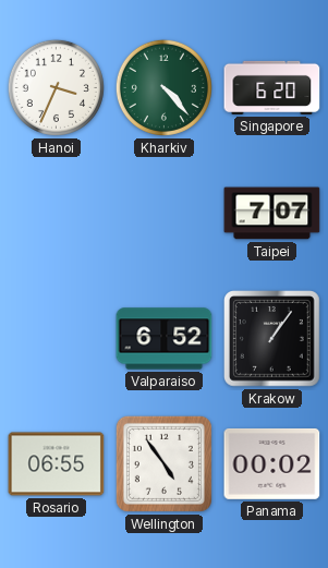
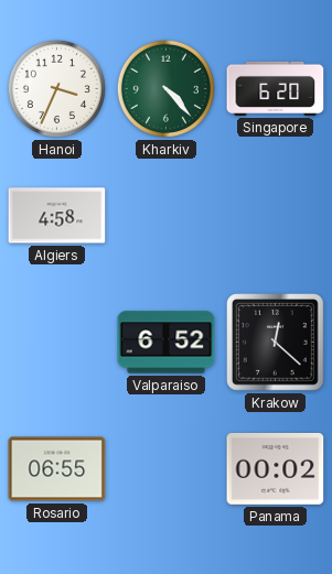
Algiers: none -> 4:58 (57, 216)
Taipei: 7:07 -> none (272, 214)
Krakow: 1:06 -> 12:22 (276, 343)
Wellington: 4:54 -> none (163, 463)
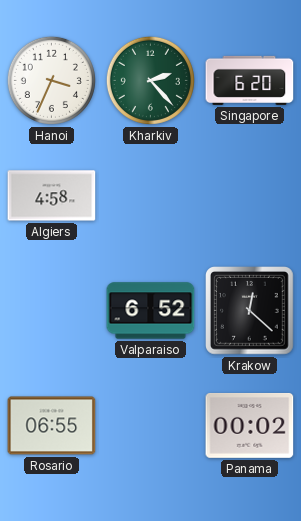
Kharkiv: 4:23 -> 2:23 (150, 80)
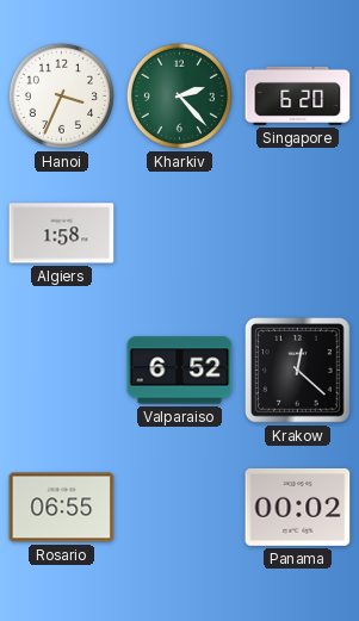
Algiers: 4:58 -> 1:58 (62, 234)
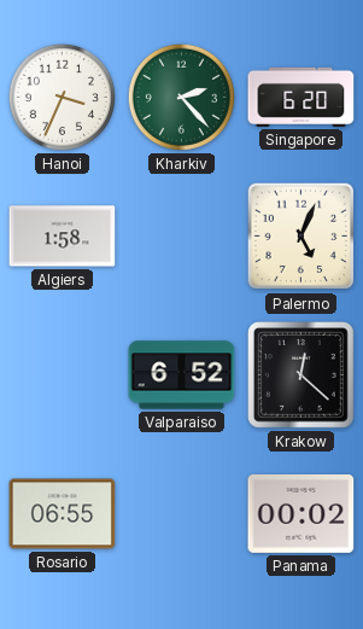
Palermo: none -> 5:04 (301, 237)
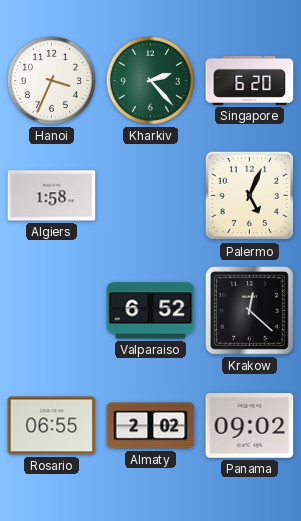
Almaty: none -> 2:02 (151, 426)
Panama: 00:02 -> 09:02 (250, 425)
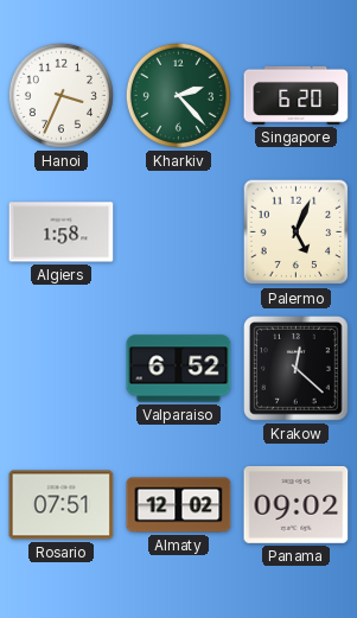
Rosario: 06:55 -> 07:51 (62, 505)
Almaty: 2:02 -> 12:02 (179, 505)
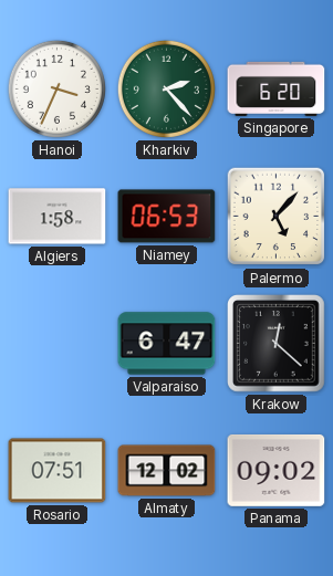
Niamey: none -> 06:53 (167, 217)
Palermo: 5:04 -> 5:07 (277, 217)
Valparaiso: 6:52 -> 6:47 (167, 344)
